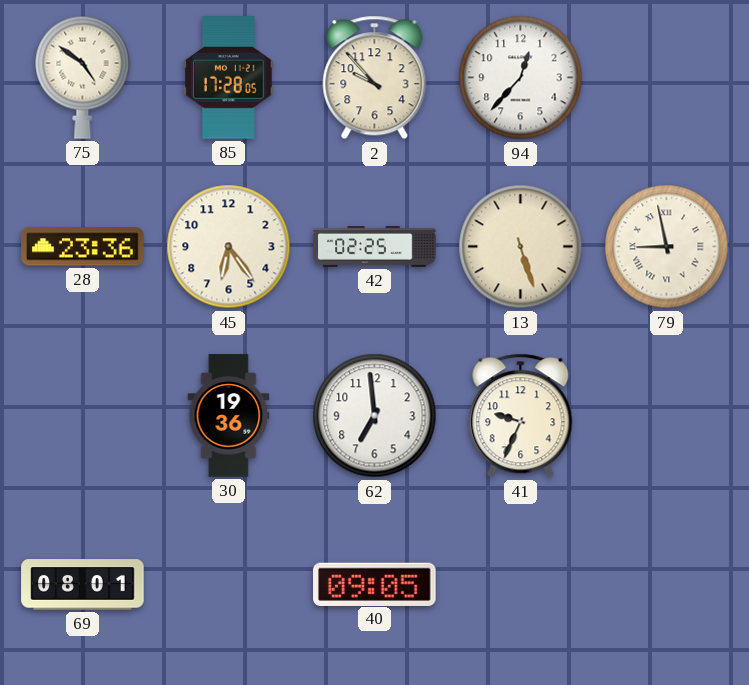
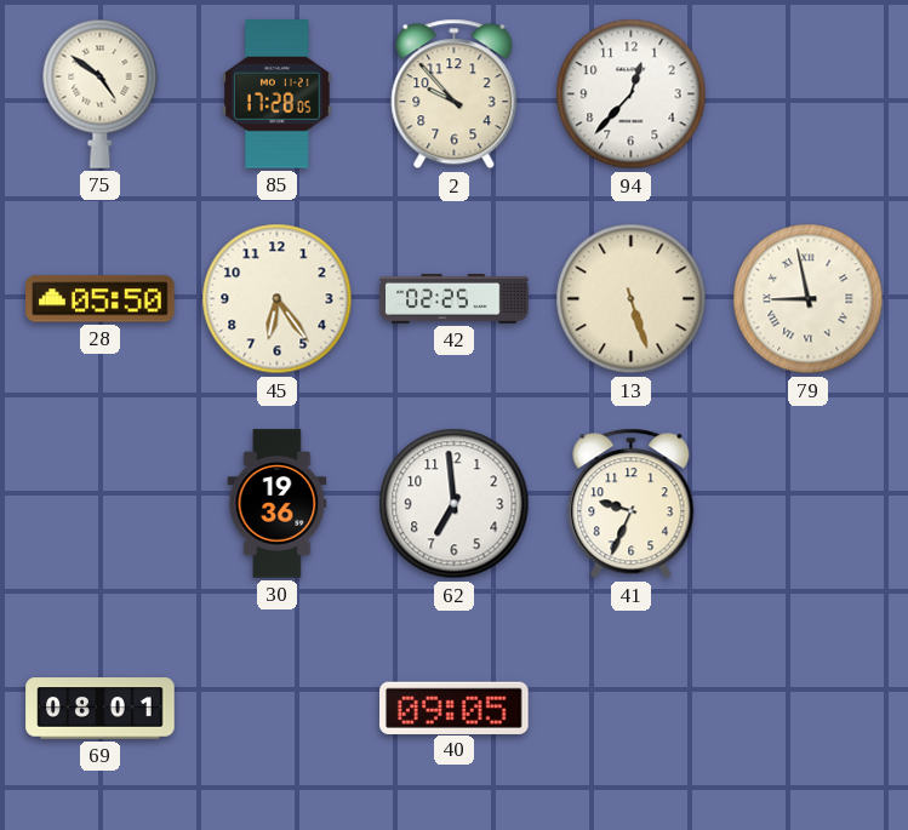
28: 23:36 -> 05:50 (101, 299)
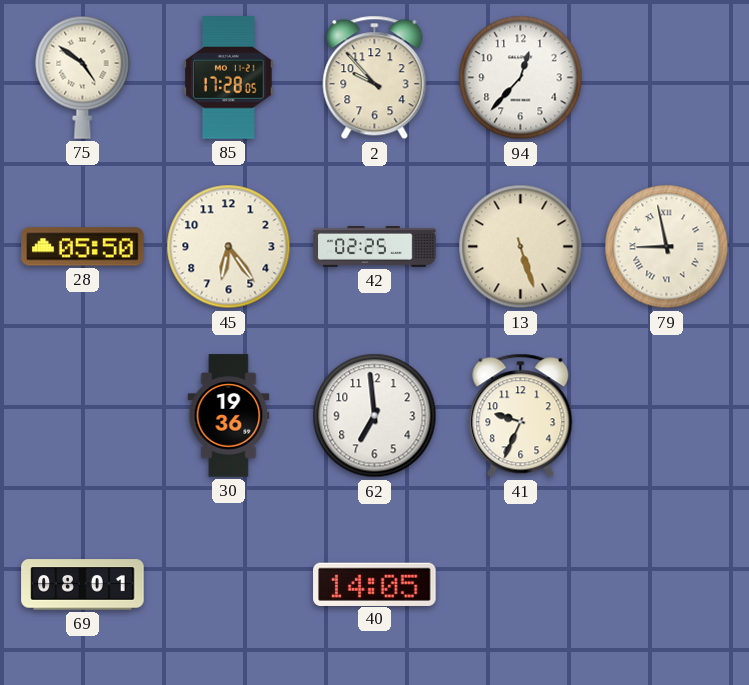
40: 09:05 -> 14:05 (375, 584)
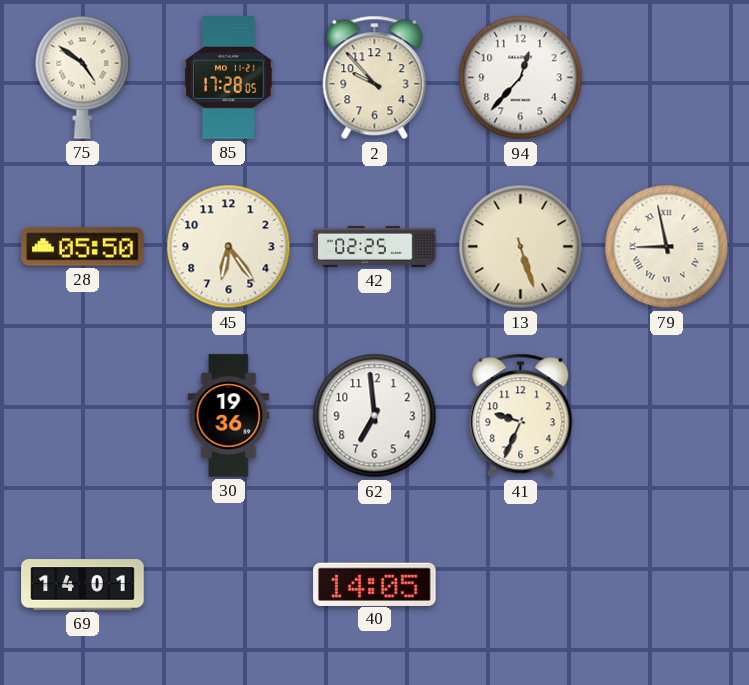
69: 08:01 -> 14:01 (83, 585)
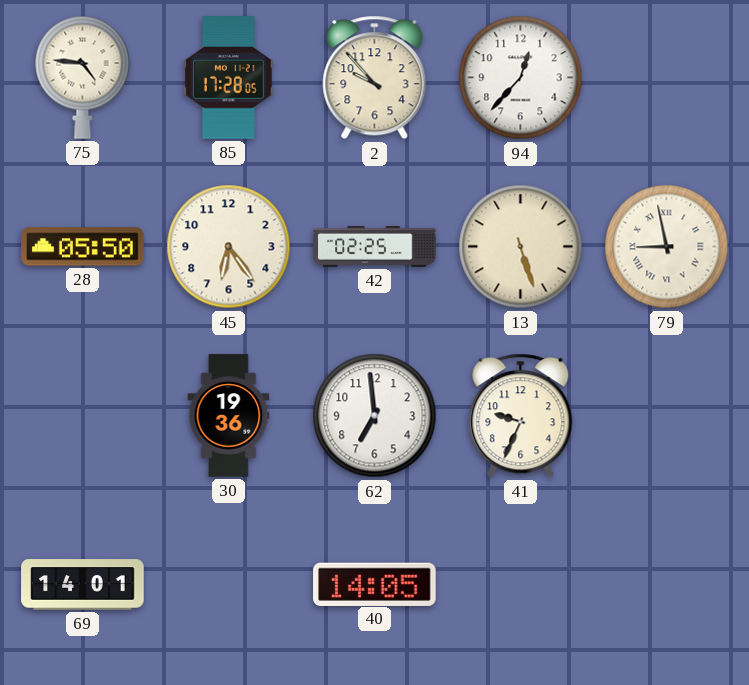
75: 4:51 -> 4:46 (83, 77)
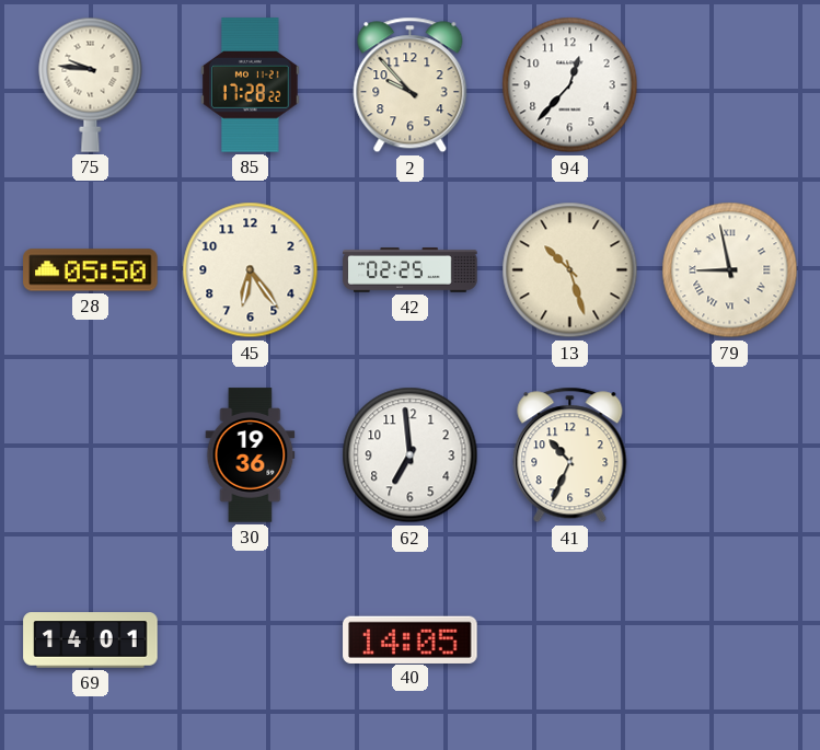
75: 4:46 -> 9:46 (91, 84)
85: 17:28:05 -> 17:28:22 (251, 85)
13: 5:27 -> 10:27 (570, 270)
41: 9:34 -> 10:34 (570, 455)
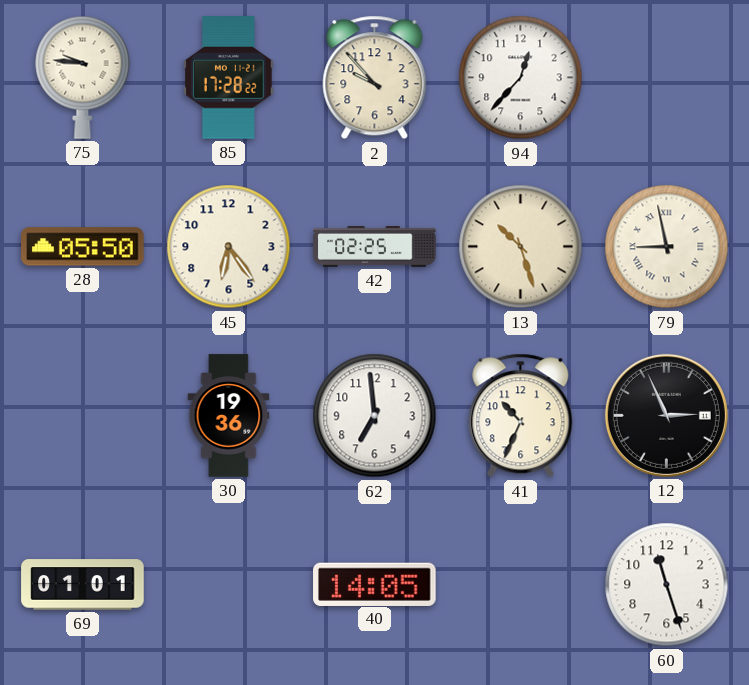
12: none -> 2:56 (666, 415)
69: 14:01 -> 01:01 (83, 585)
60: none -> 11:27 (667, 585)
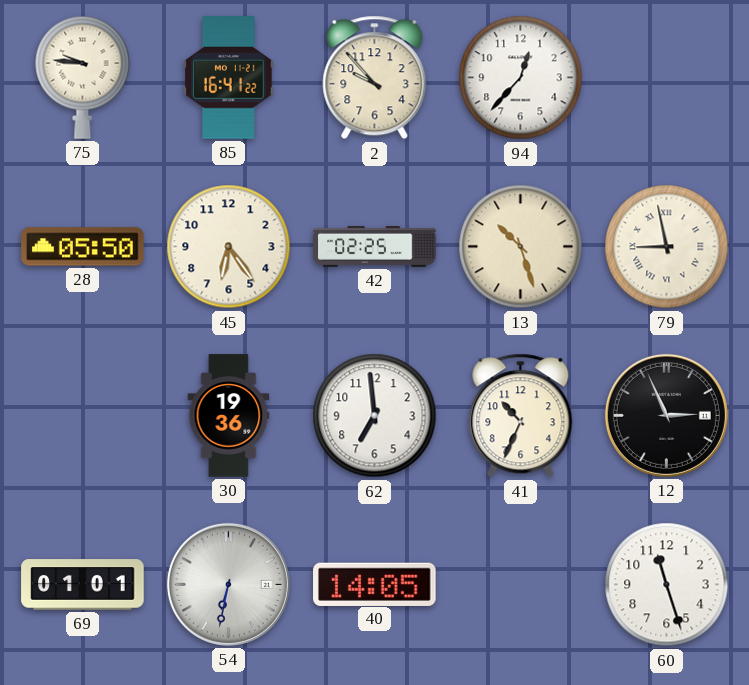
85: 17:28 -> 16:41 (229, 78)
54: none -> 6:32 (228, 584)
